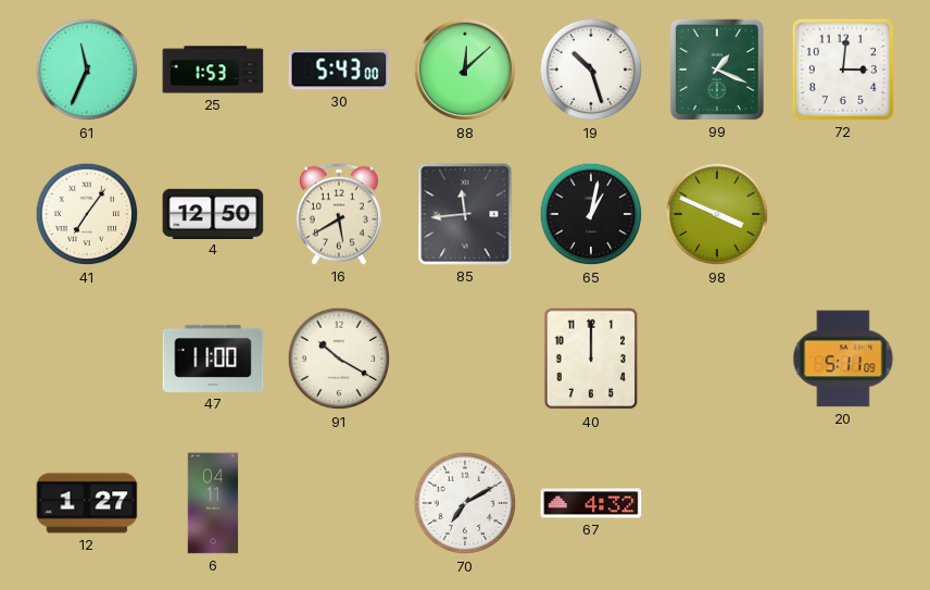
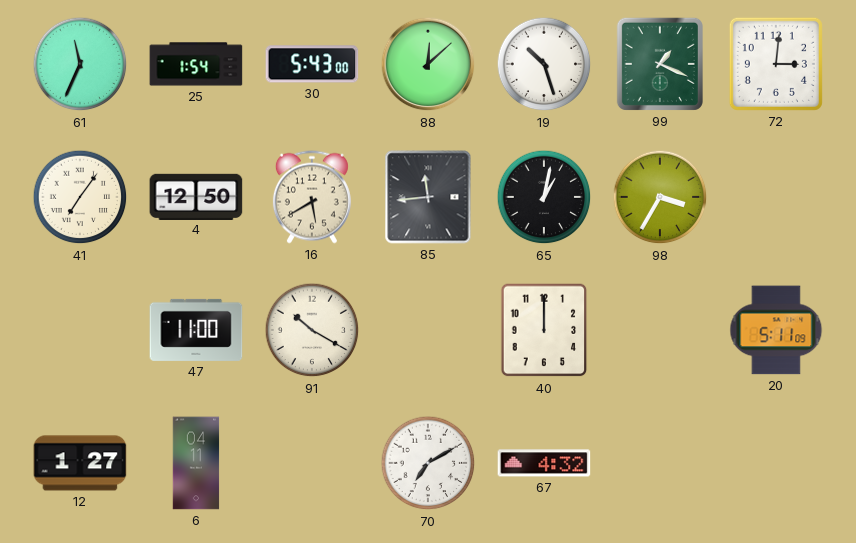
25: 1:53 -> 1:54 (196, 64)
98: 3:49 -> 3:35 (660, 197)
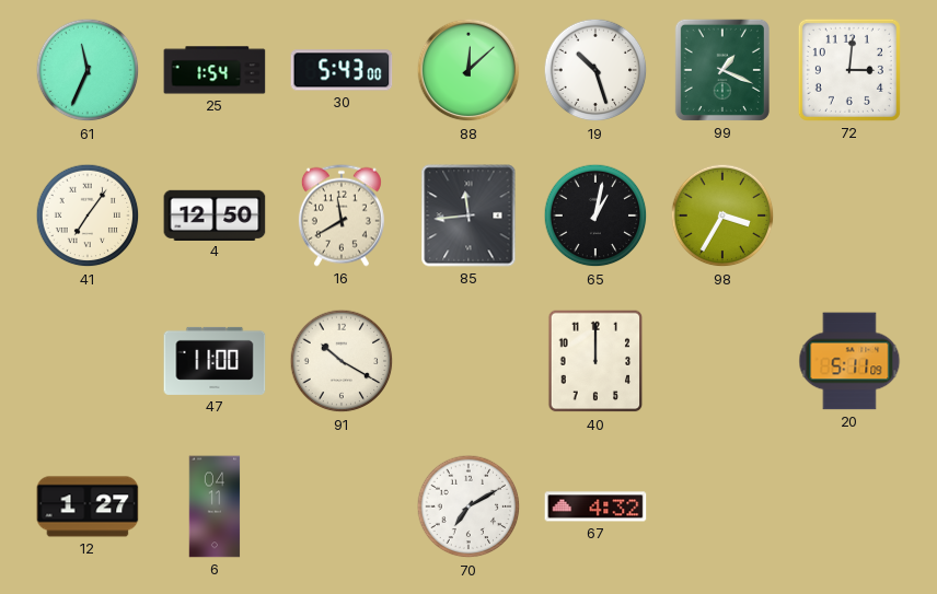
16: 5:40 -> 11:40 (342, 216)
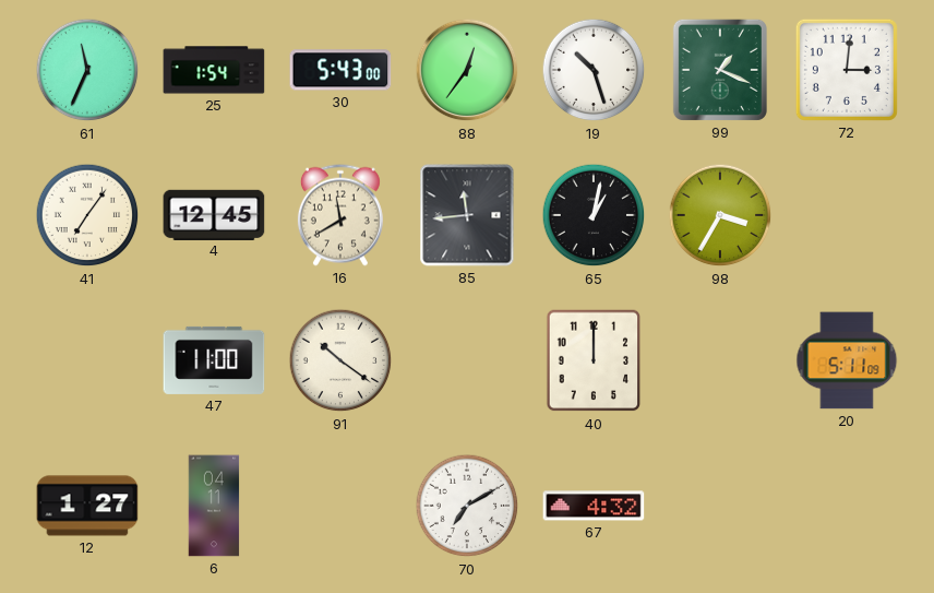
88: 12:08 -> 12:36 (467, 70)
4: 12:50 -> 12:45 (214, 214)
91: 10:20 -> 10:21 (340, 360)
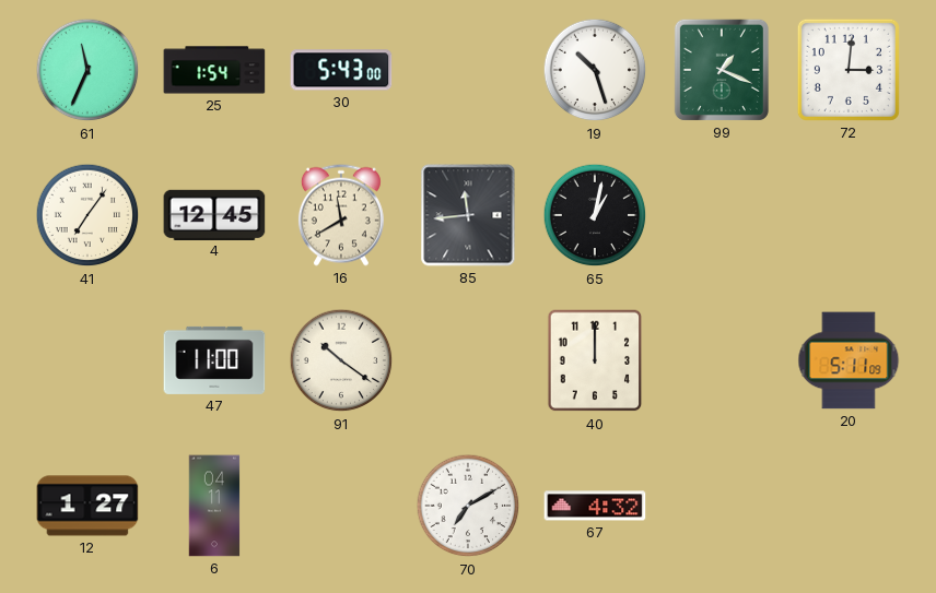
88: 12:36 -> none (467, 70)
98: 3:35 -> none (720, 215)
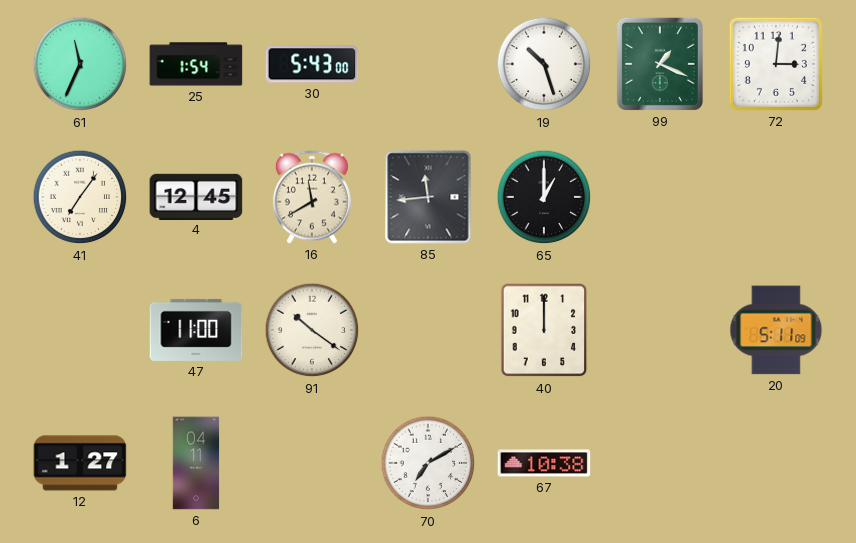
65: 1:02 -> 1:00 (544, 197)
67: 4:32 -> 10:38 (544, 463)
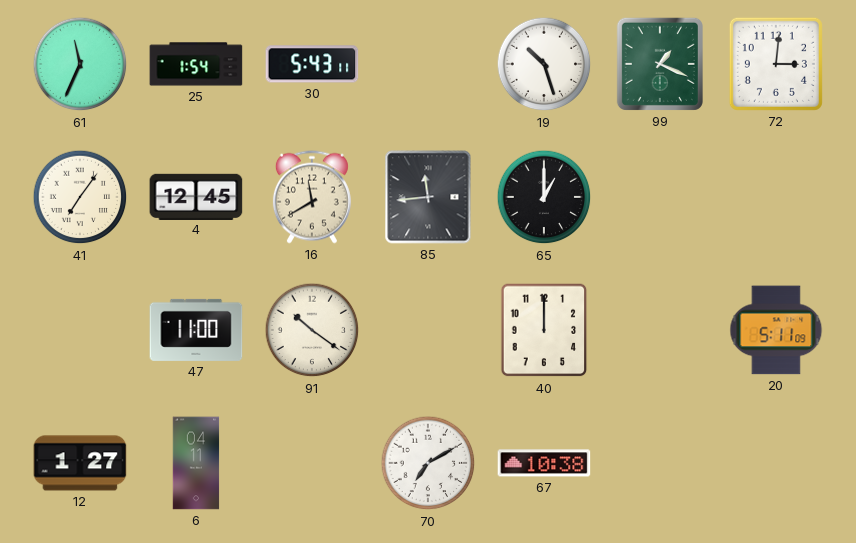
30: 5:43:00 -> 5:43:11 (312, 64)
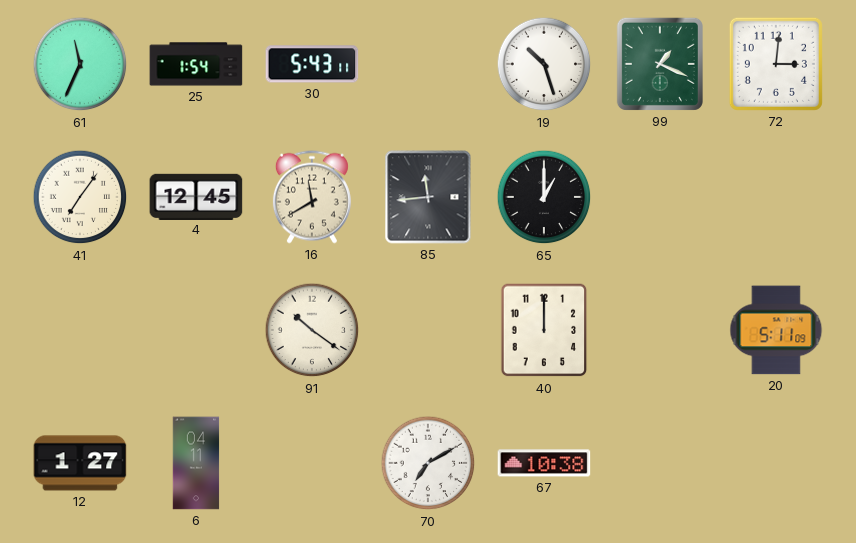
47: 11:00 -> none (196, 330)
